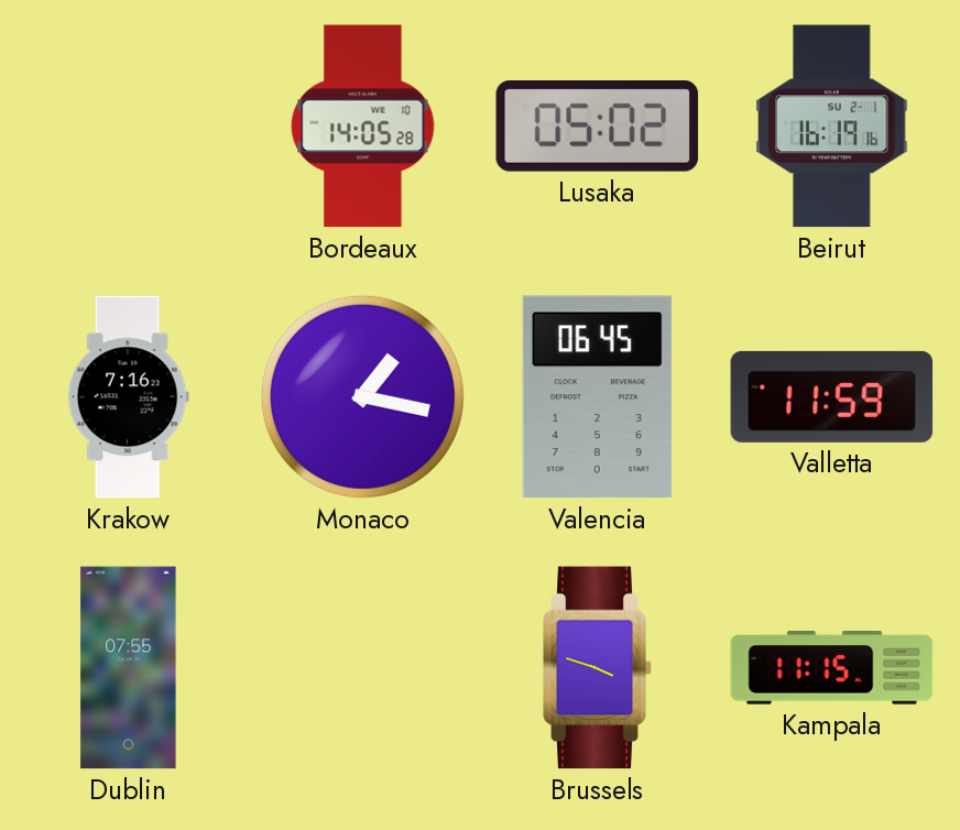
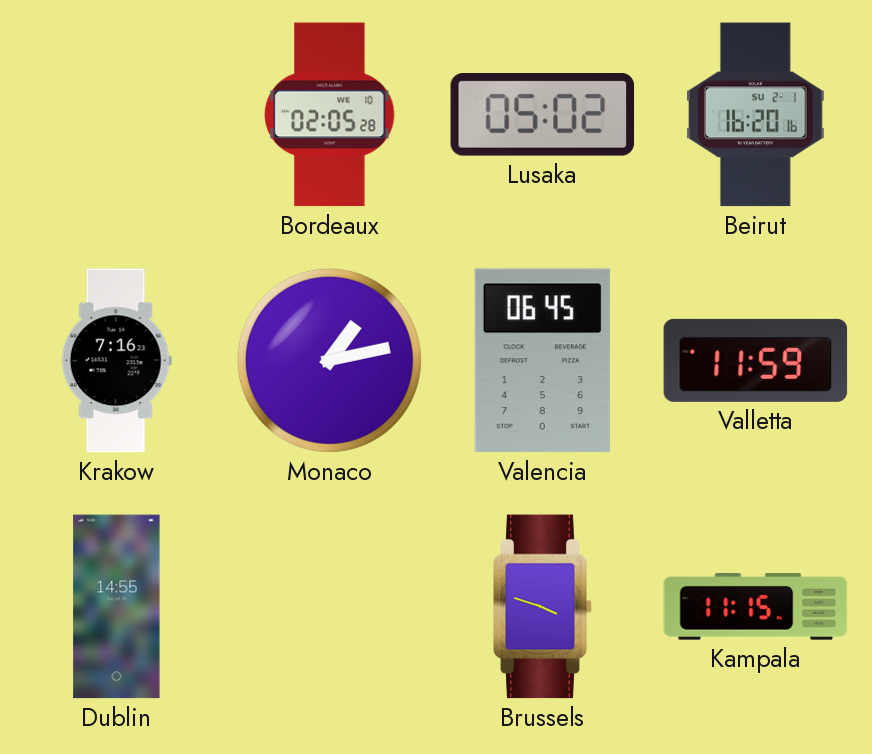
Bordeaux: 14:05 -> 02:05 (330, 115)
Beirut: 16:19 -> 16:20 (756, 115)
Monaco: 1:17 -> 1:13 (329, 360)
Dublin: 07:55 -> 14:55 (117, 607)
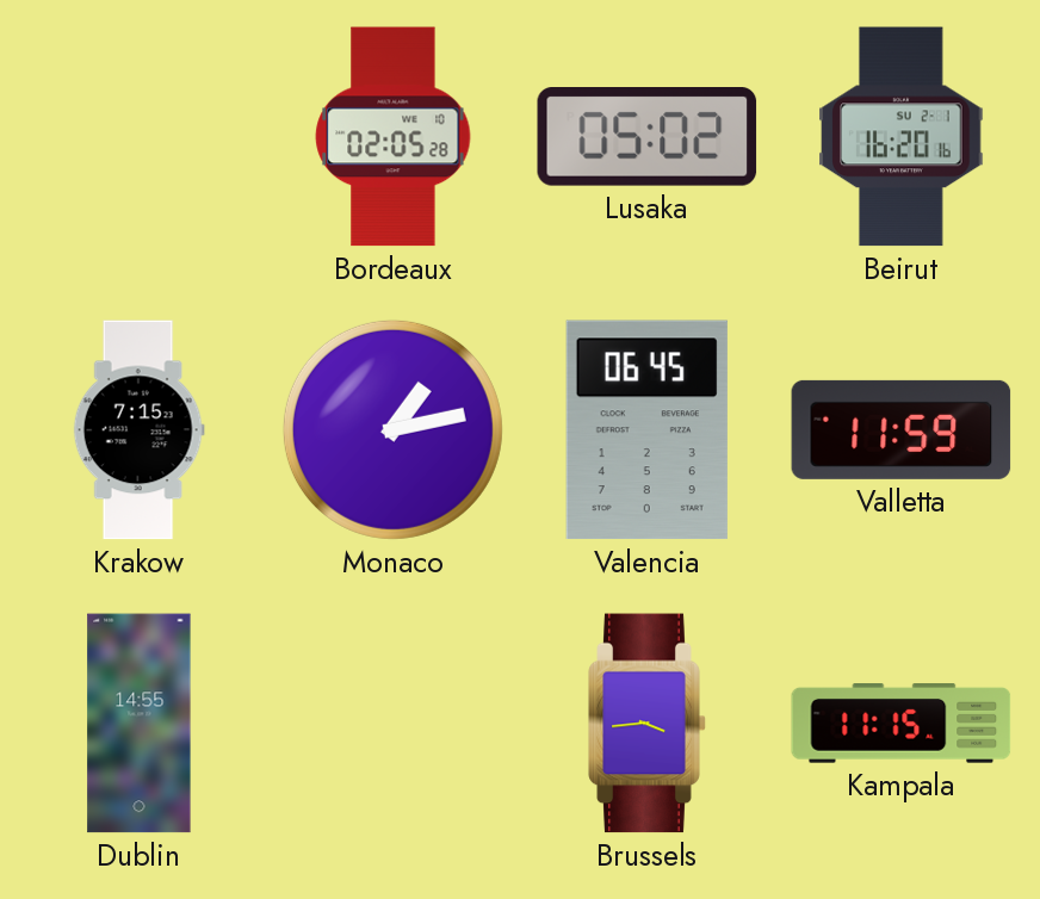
Krakow: 7:16 -> 7:15 (138, 430)
Brussels: 3:48 -> 3:44 (648, 724)
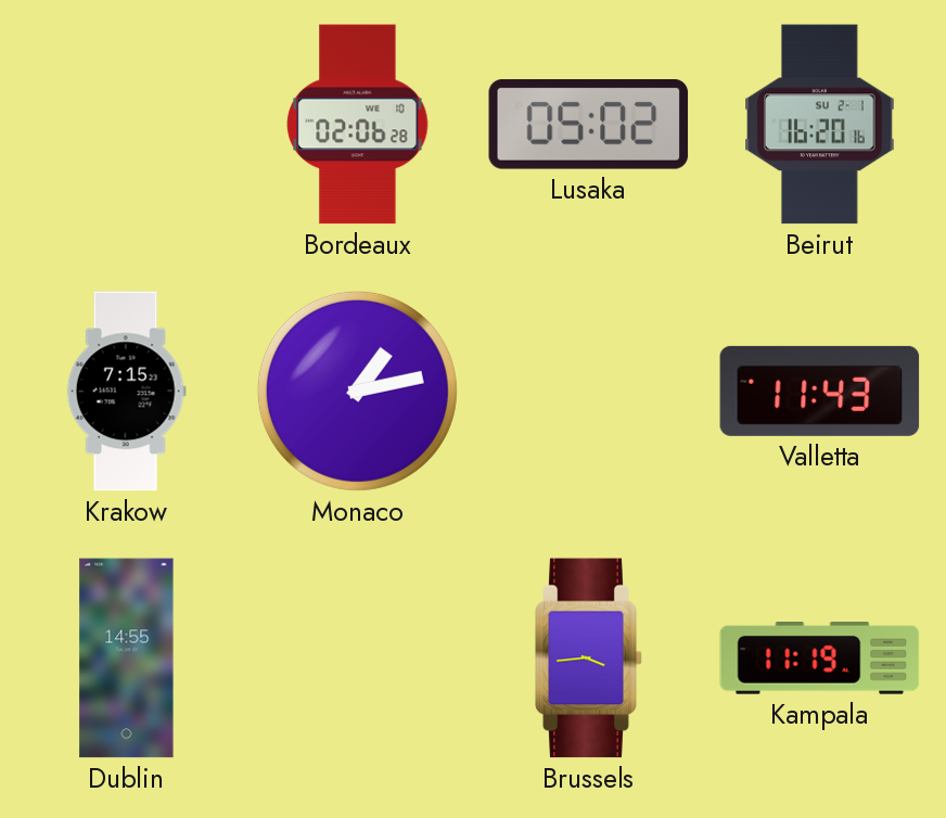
Bordeaux: 02:05 -> 02:06 (358, 125)
Valencia: 06:45 -> none (646, 430)
Valletta: 11:59 -> 11:43 (820, 391)
Kampala: 11:15 -> 11:19 (820, 659)
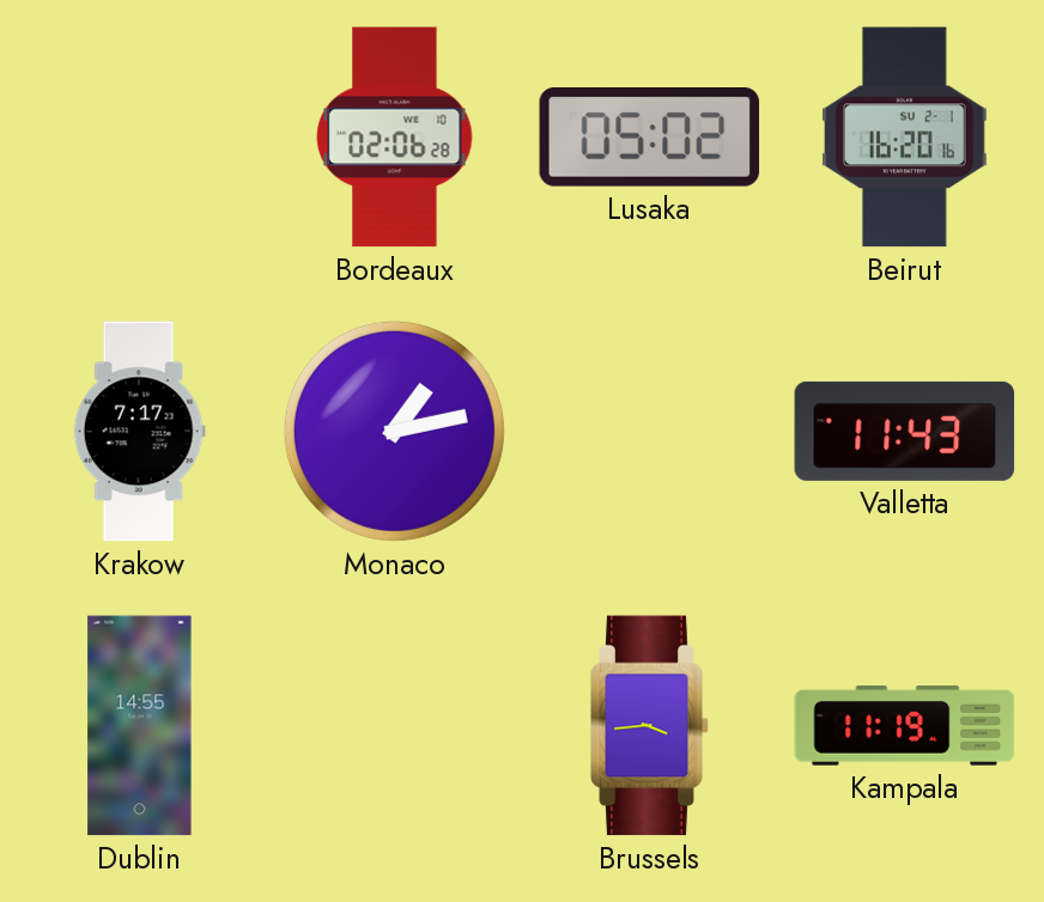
Krakow: 7:15 -> 7:17 (139, 432)
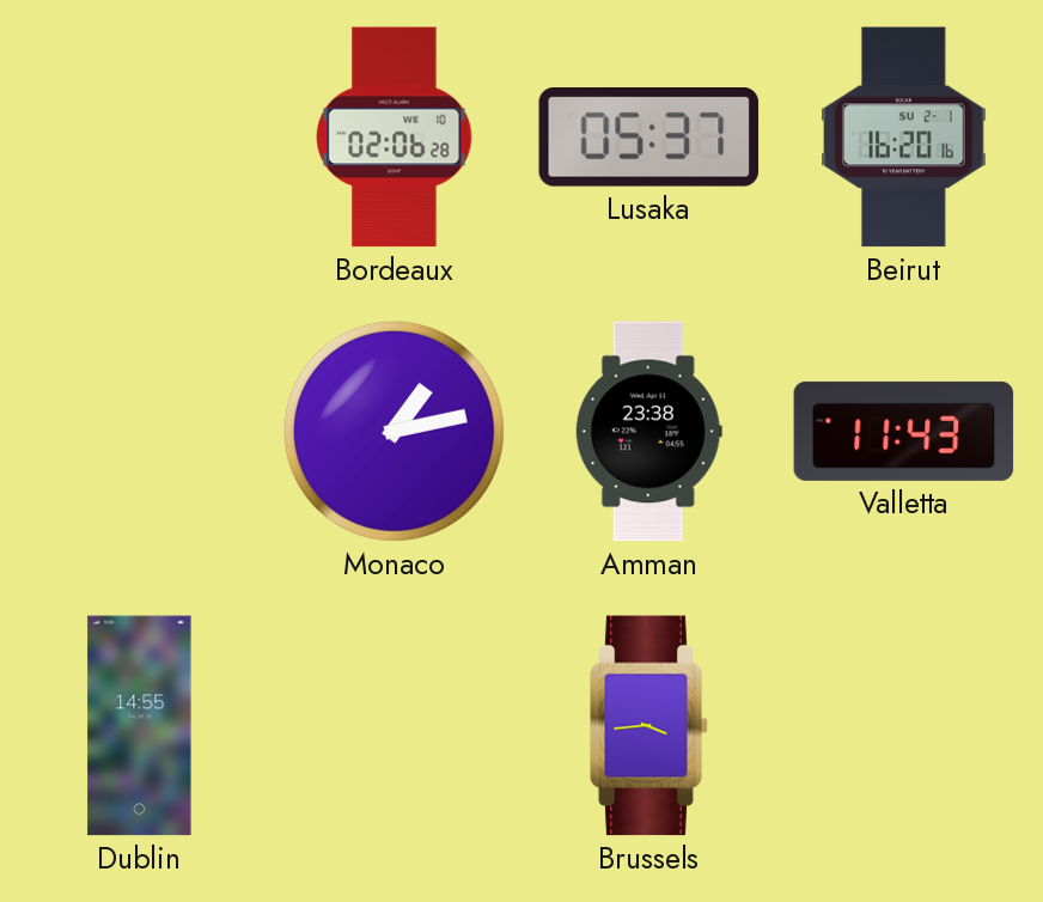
Lusaka: 05:02 -> 05:37 (649, 138)
Krakow: 7:17 -> none (139, 432)
Amman: none -> 23:38 (648, 432)
Kampala: 11:19 -> none (905, 726)
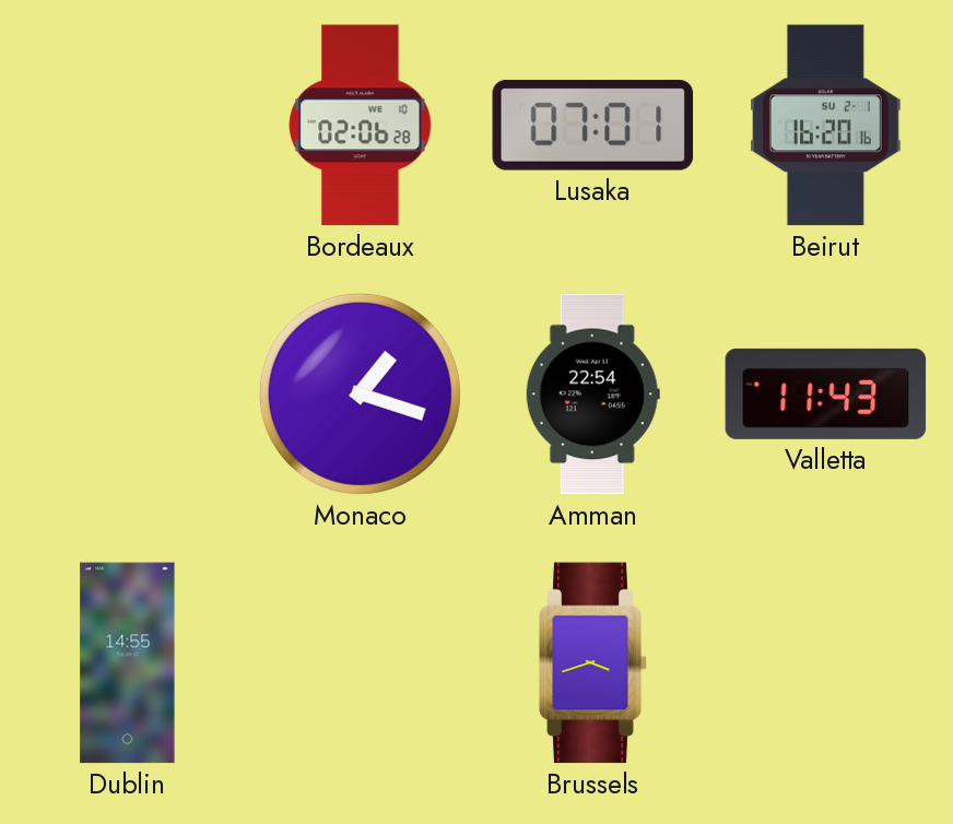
Lusaka: 05:37 -> 07:01 (593, 126)
Monaco: 1:13 -> 1:18 (360, 393)
Amman: 23:38 -> 22:54 (592, 395)
Brussels: 3:44 -> 3:42 (593, 663)
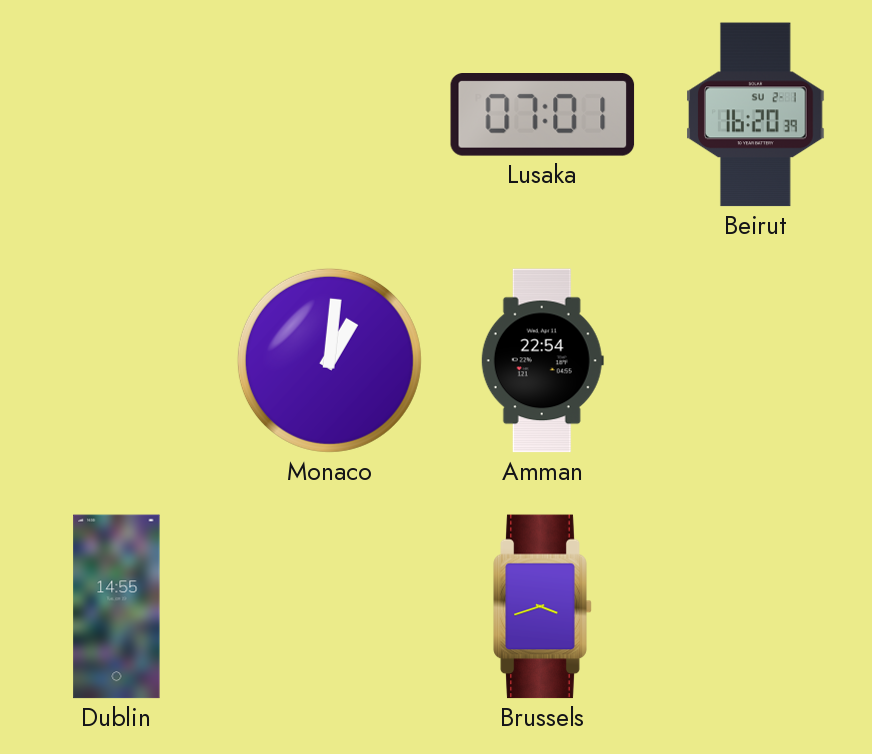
Bordeaux: 02:06 -> none (361, 126)
Beirut: 16:20:16 -> 16:20:39 (756, 115)
Monaco: 1:18 -> 1:01 (329, 360)
Valletta: 11:43 -> none (826, 393)
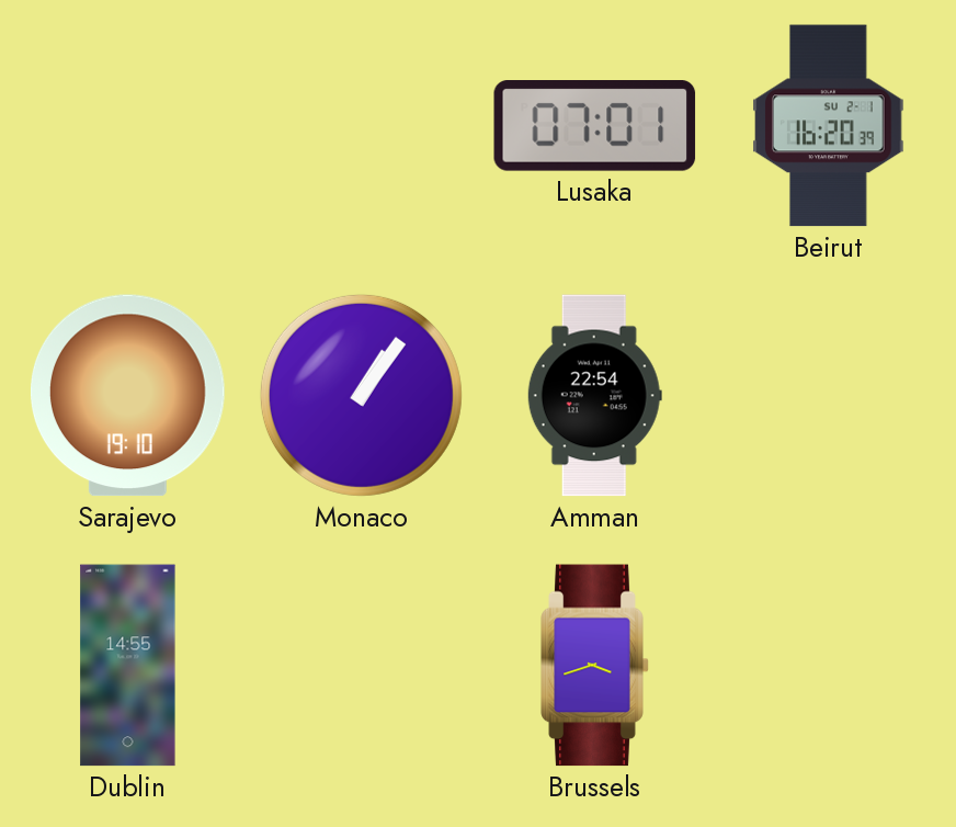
Sarajevo: none -> 19:10 (127, 396)
Monaco: 1:01 -> 1:06 (361, 395)
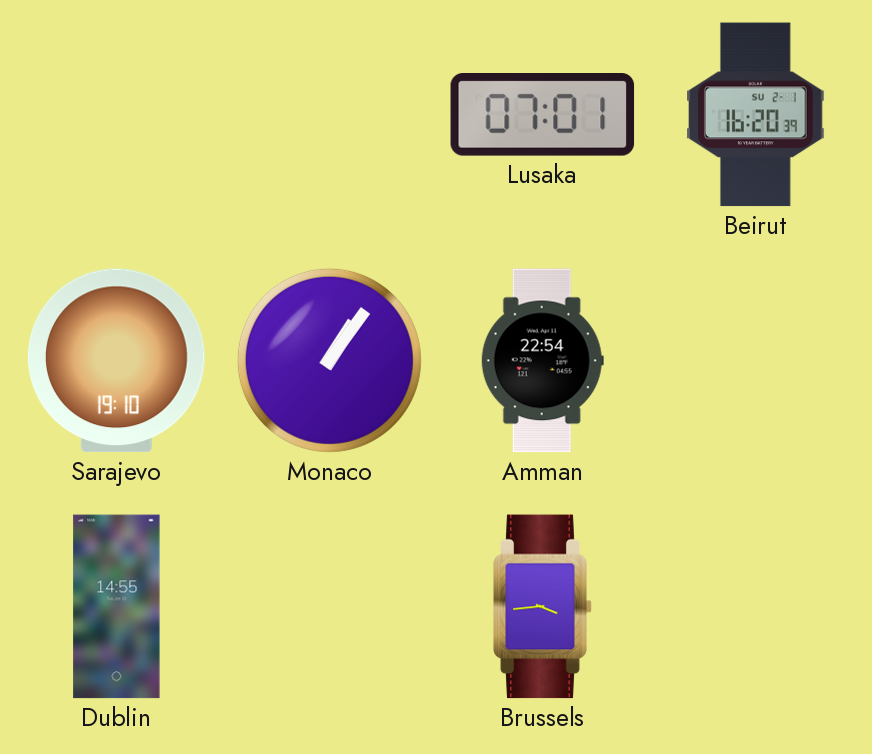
Brussels: 3:42 -> 3:44 (543, 607)
